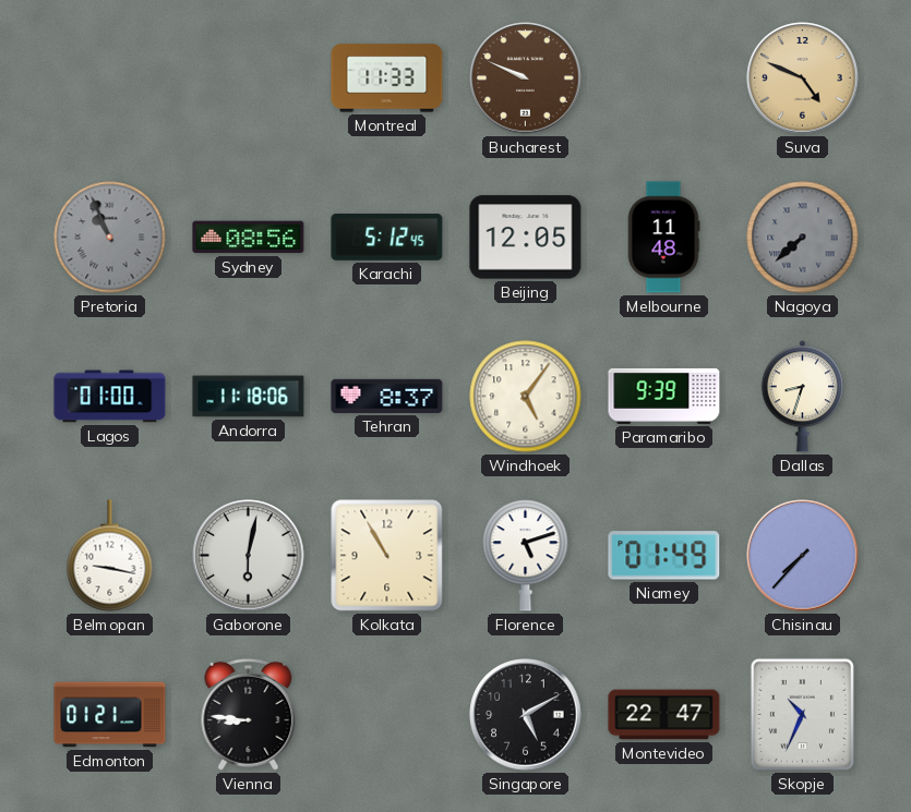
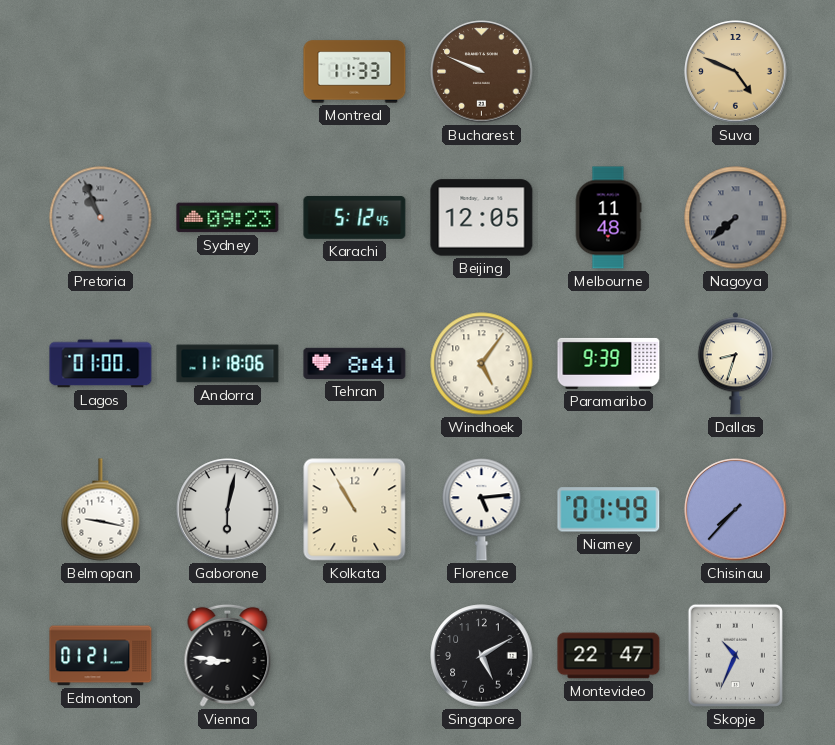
Sydney: 08:56 -> 09:23 (228, 218)
Tehran: 8:37 -> 8:41 (355, 363)
Florence: 5:12 -> 5:14 (482, 510)
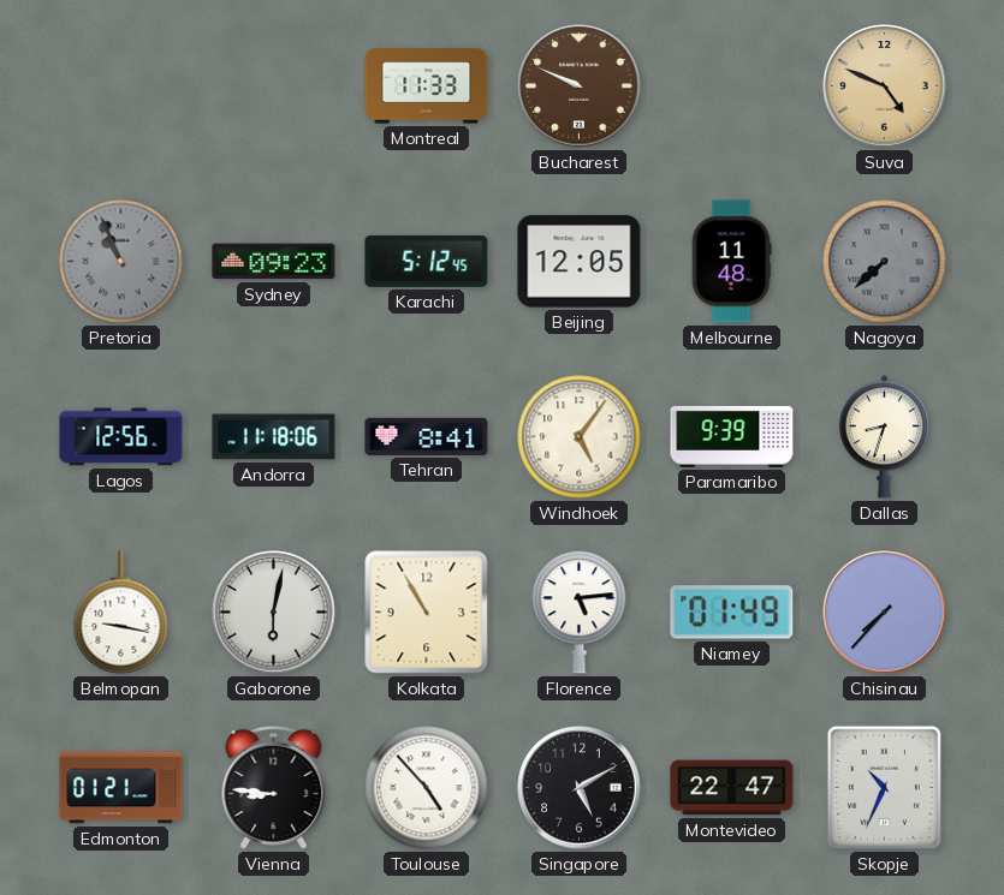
Lagos: 01:00 -> 12:56 (121, 437)
Toulouse: none -> 4:53 (427, 788)
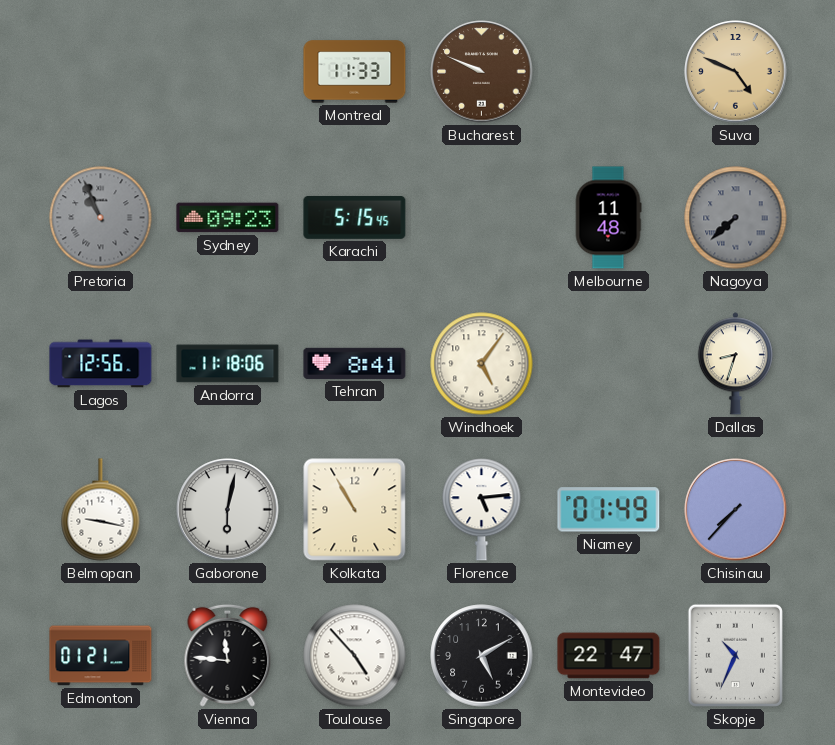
Karachi: 5:12 -> 5:15 (355, 217)
Beijing: 12:05 -> none (580, 262)
Paramaribo: 9:39 -> none (732, 436)
Vienna: 8:46 -> 11:46 (228, 655)
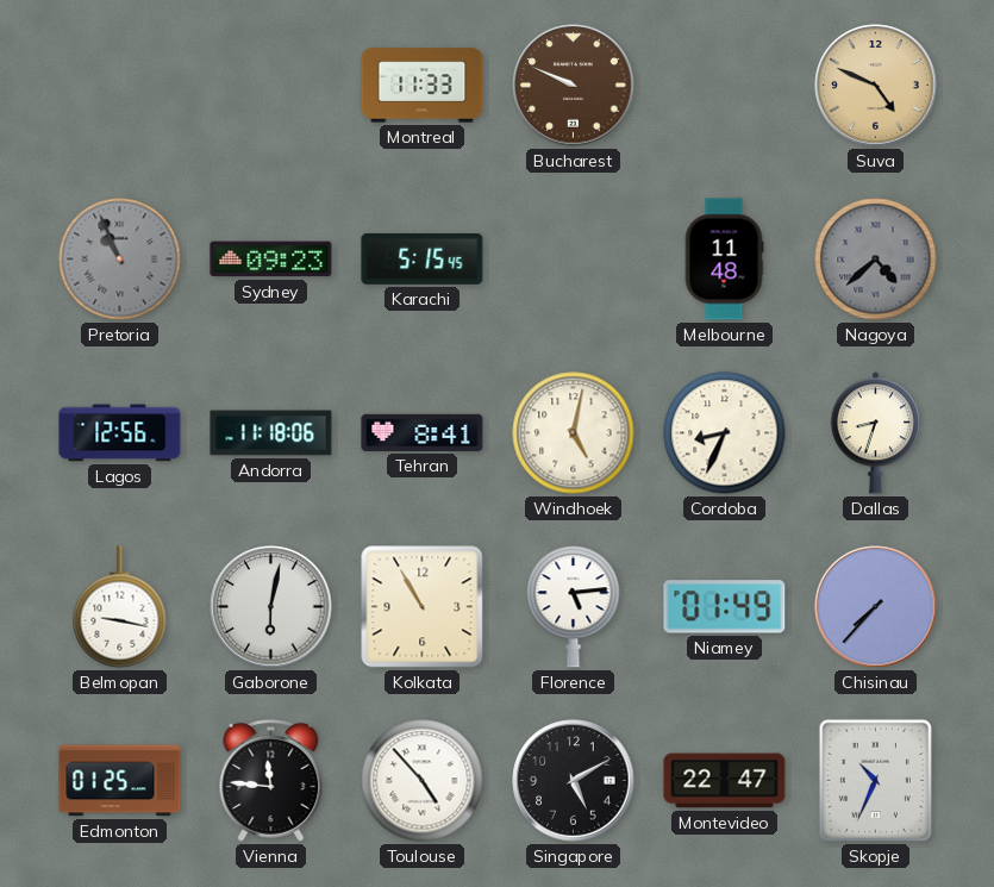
Nagoya: 7:38 -> 4:38 (876, 260)
Windhoek: 5:06 -> 5:02 (574, 433)
Cordoba: none -> 8:34 (725, 433)
Edmonton: 01:21 -> 01:25 (120, 781)
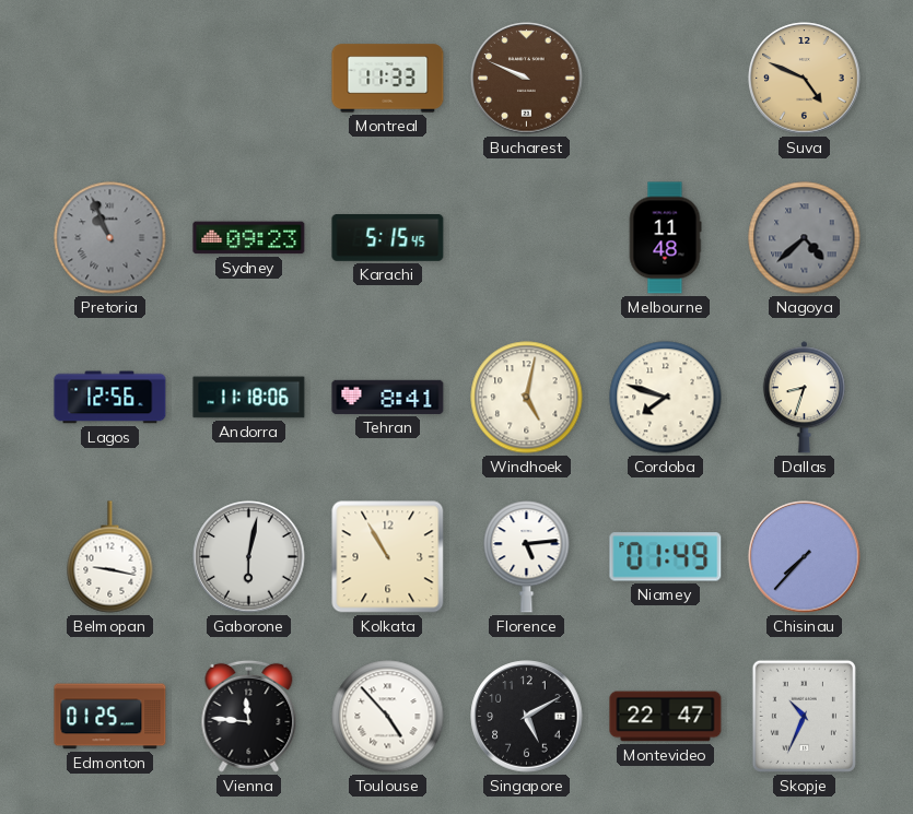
Cordoba: 8:34 -> 7:48 (666, 398)
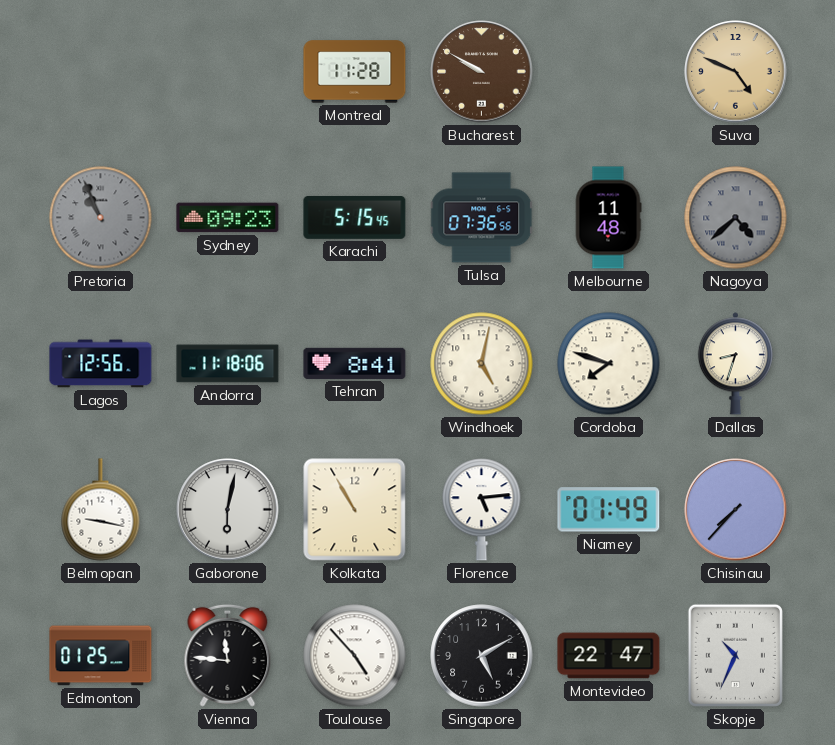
Montreal: 11:33 -> 11:28 (355, 72)
Bucharest: 9:49 -> 9:50 (482, 72)
Tulsa: none -> 07:36 (482, 218)
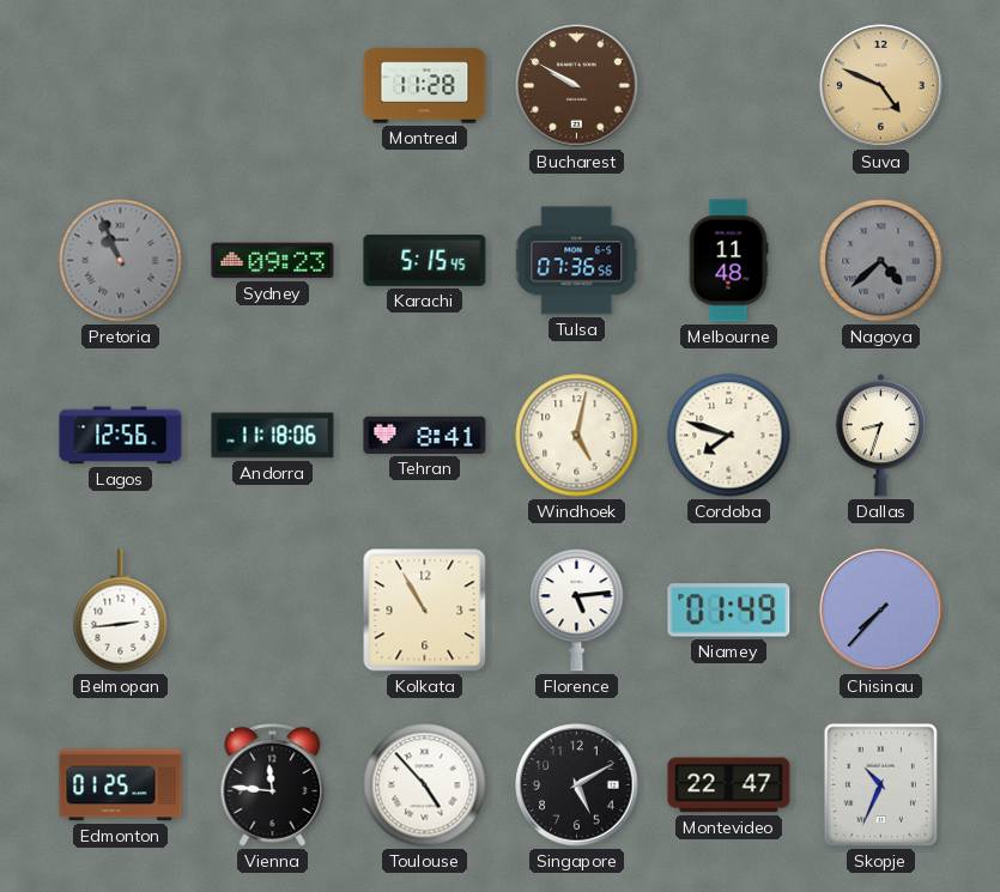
Belmopan: 9:17 -> 2:44 (121, 611)
Gaborone: 6:02 -> none (228, 510)
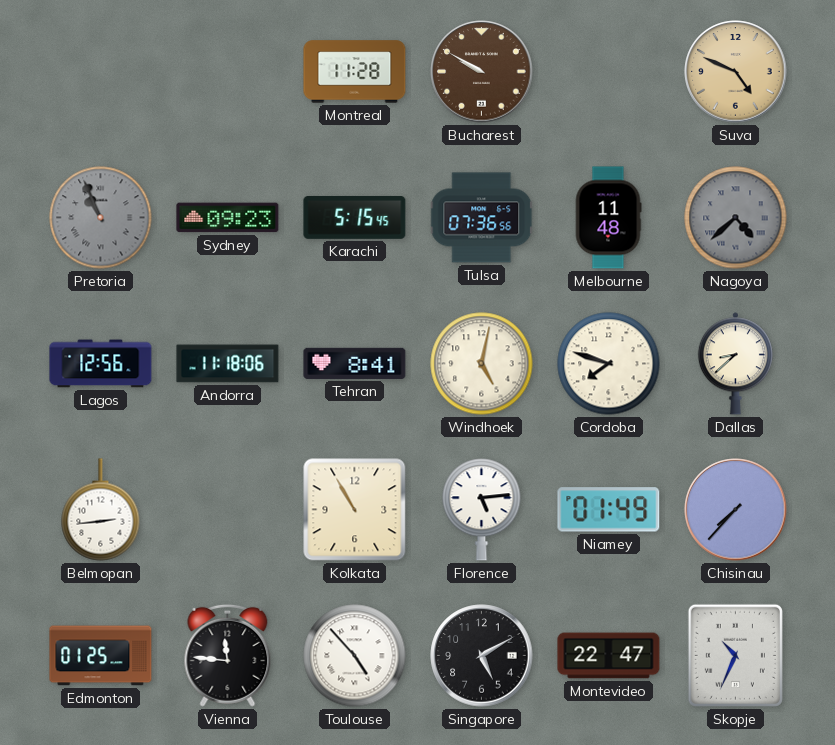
Dallas: 8:33 -> 8:38 (735, 364)
